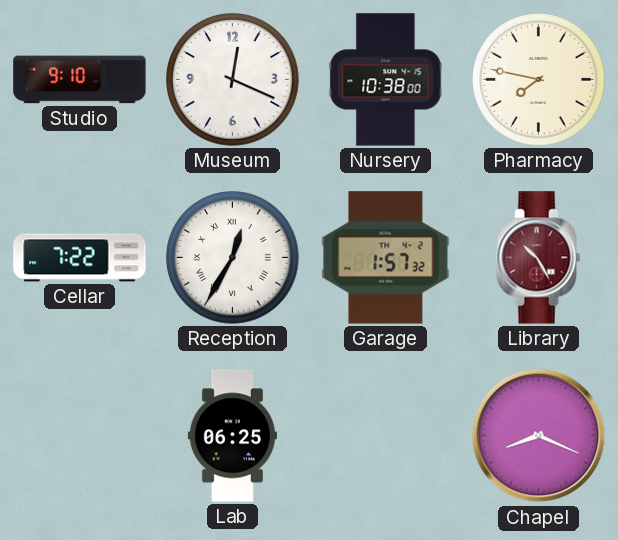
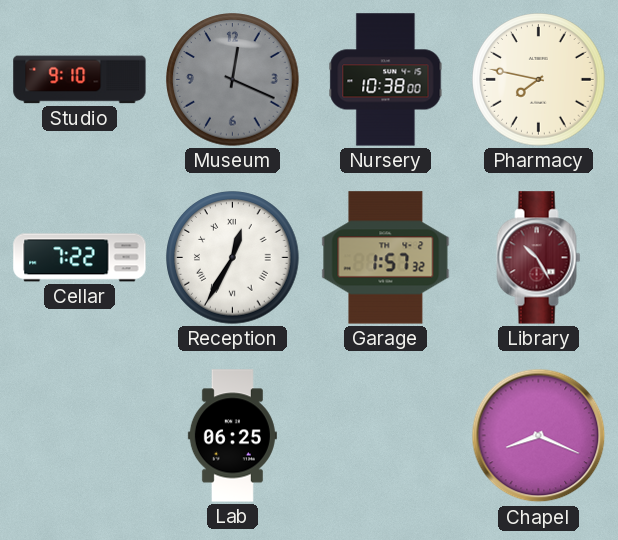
Museum dial: white -> grey (233, 80)
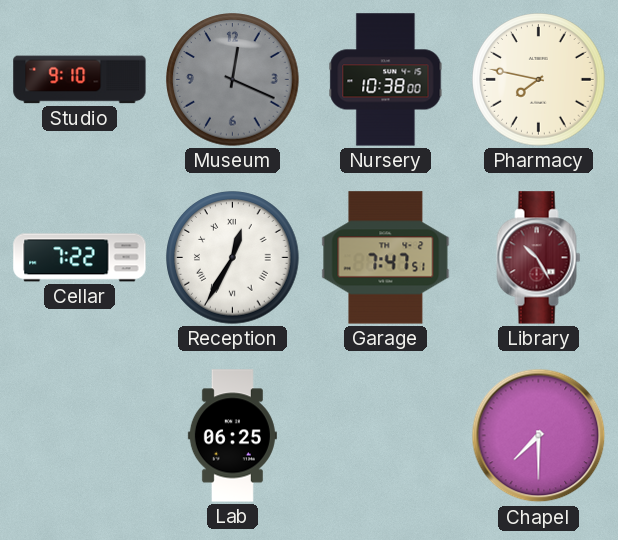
Garage: 1:57 -> 7:47 (386, 258)
Chapel: 8:19 -> 7:30 (539, 436)
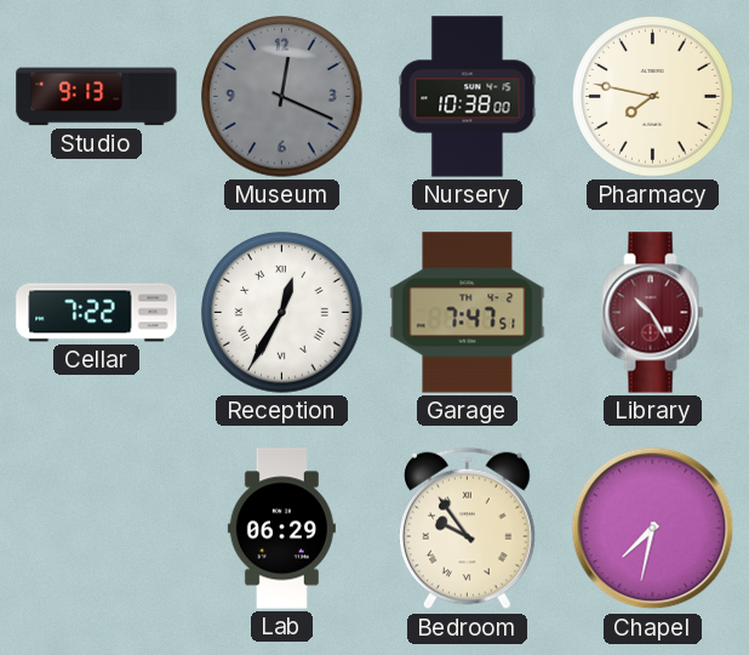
Studio: 9:10 -> 9:13 (97, 97)
Lab: 06:25 -> 06:29 (281, 529)
Bedroom: none -> 9:54 (467, 529)
Chapel: 7:30 -> 7:32 (653, 529)
